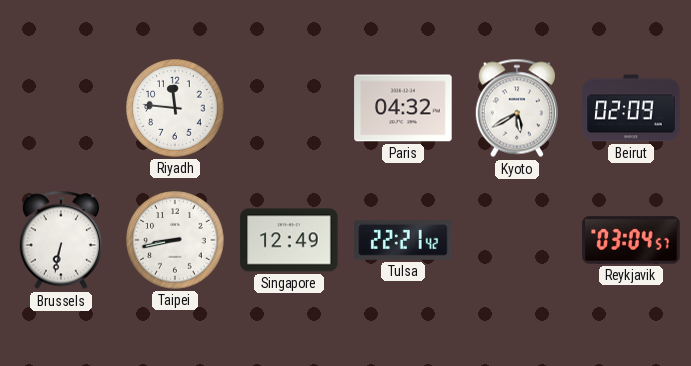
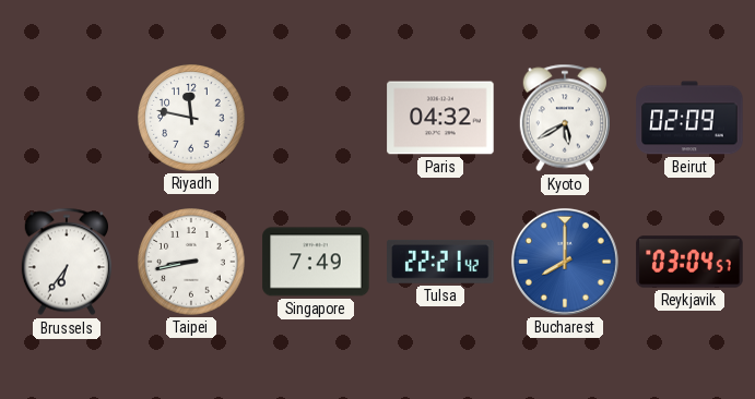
Riyadh: 11:46 -> 11:47 (191, 118)
Brussels: 6:32 -> 6:36 (67, 262)
Singapore: 12:49 -> 7:49 (316, 262)
Bucharest: none -> 8:00 (565, 262)
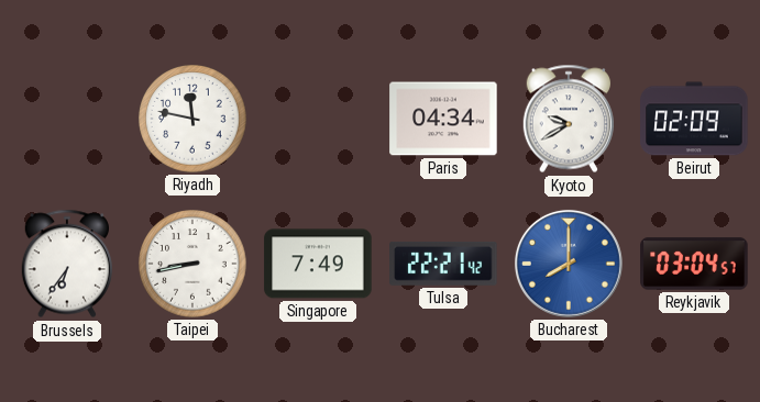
Paris: 04:32 -> 04:34 (443, 119)
Kyoto: 5:40 -> 9:40 (569, 119)
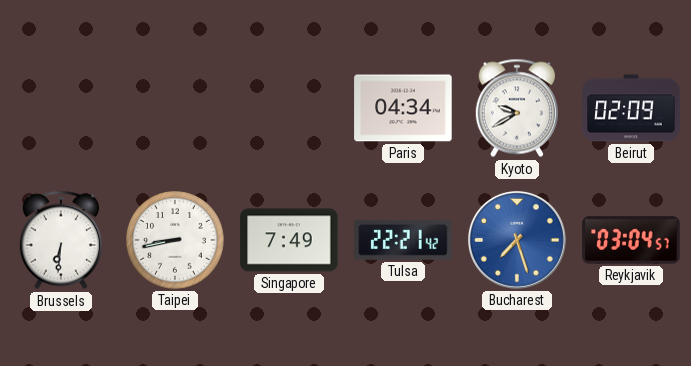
Riyadh: 11:47 -> none (192, 119)
Brussels: 6:36 -> 6:31 (61, 240)
Bucharest: 8:00 -> 7:27 (517, 240)
